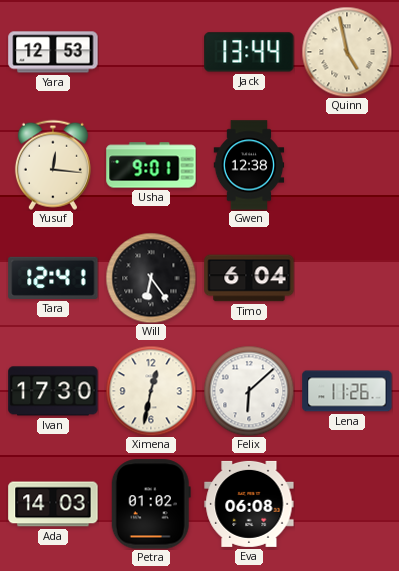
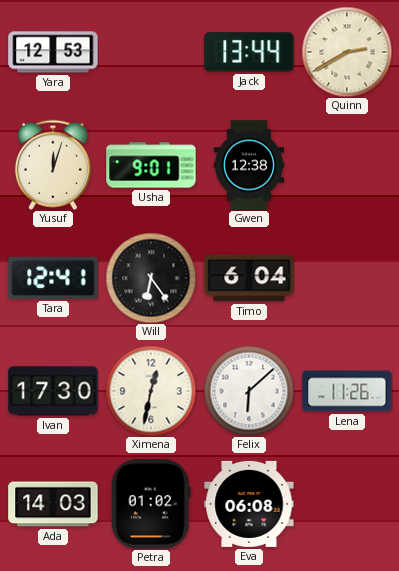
Quinn: 4:58 -> 2:40 (347, 52)
Yusuf: 12:16 -> 12:03 (53, 165)
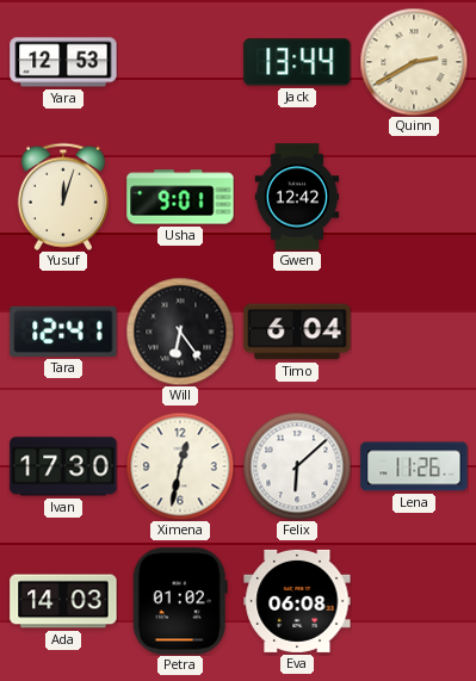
Gwen: 12:38 -> 12:42 (297, 197)
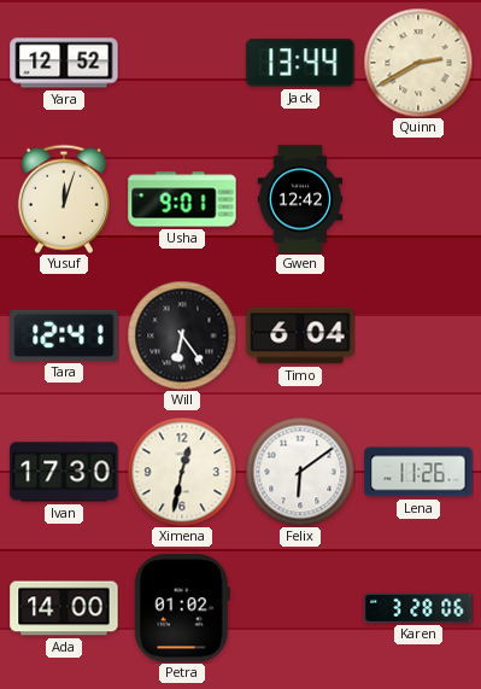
Yara: 12:53 -> 12:52 (64, 63)
Felix: 6:08 -> 6:09 (300, 472)
Ada: 14:03 -> 14:00 (64, 608)
Eva: 06:08 -> none (297, 601)
Karen: none -> 3:28 (418, 608)
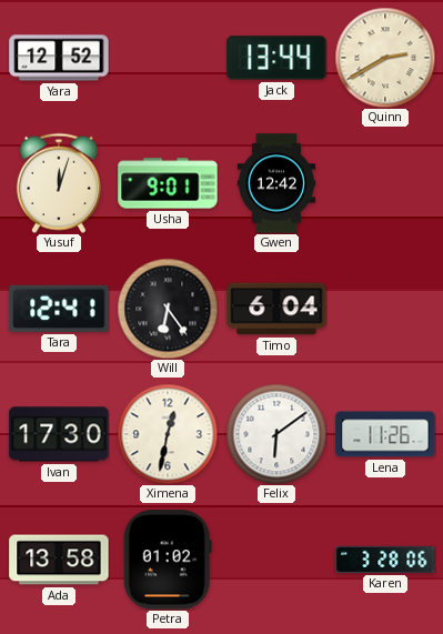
Ada: 14:00 -> 13:58 (59, 560)
